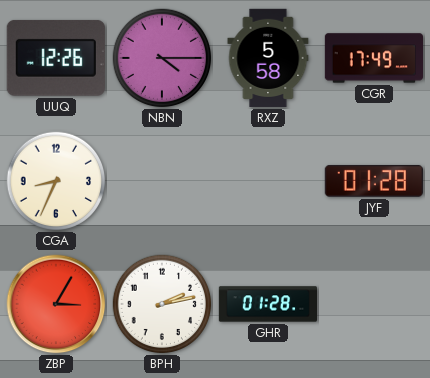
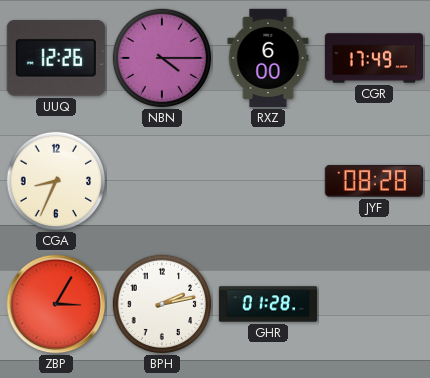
RXZ: 5:58 -> 6:00 (268, 58)
JYF: 01:28 -> 08:28 (374, 181)
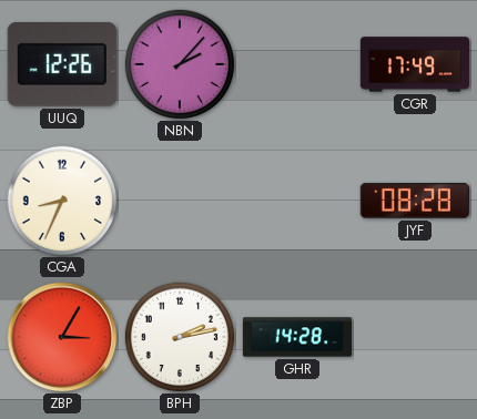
NBN: 4:15 -> 2:07 (180, 64)
RXZ: 6:00 -> none (268, 58)
GHR: 01:28 -> 14:28 (296, 337)
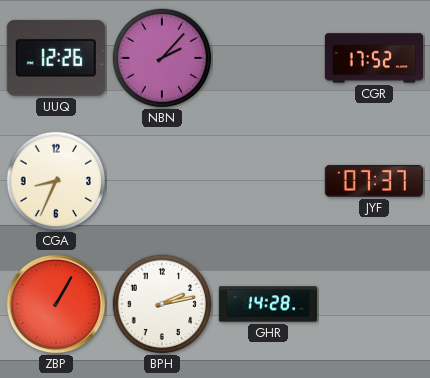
CGR: 17:49 -> 17:52 (373, 58)
JYF: 08:28 -> 07:37 (374, 181)
ZBP: 3:05 -> 1:05 (56, 304)
